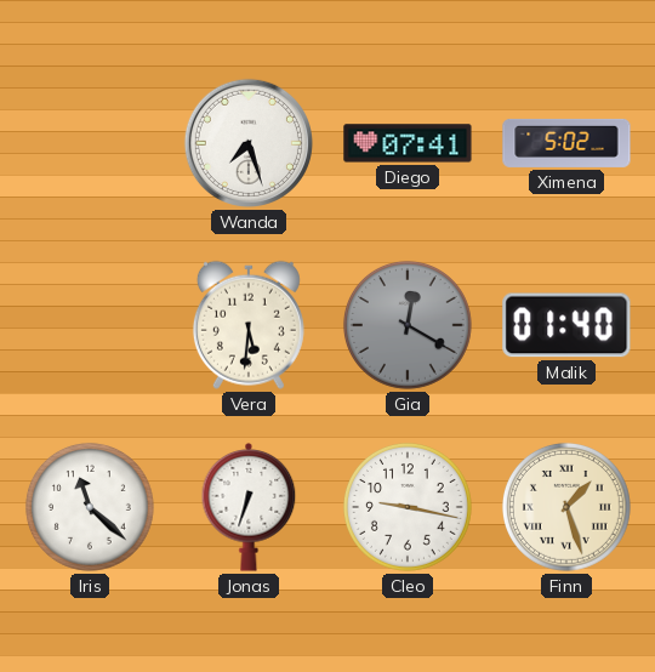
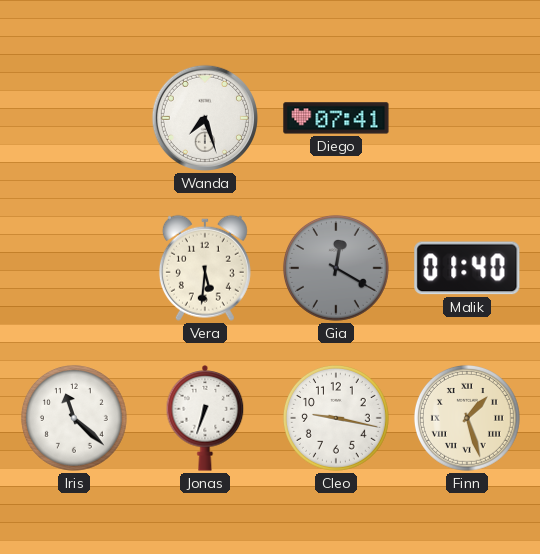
Ximena: 5:02 -> none (566, 143)
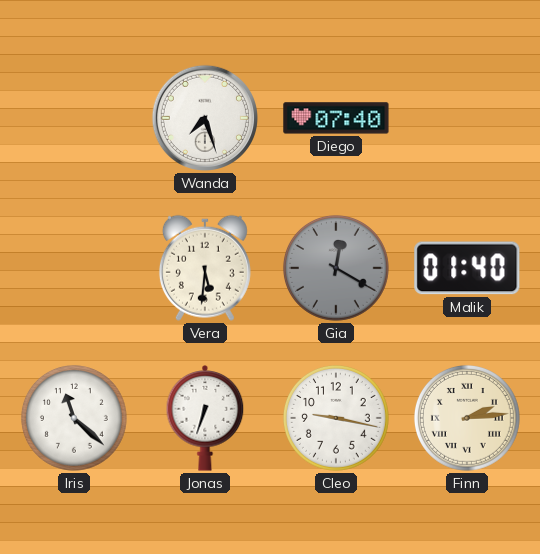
Diego: 07:41 -> 07:40 (336, 118)
Finn: 1:27 -> 2:14 (467, 418)
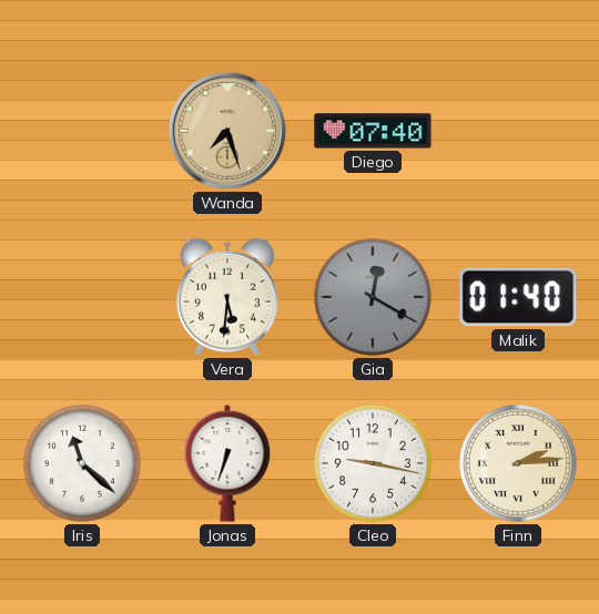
Wanda dial: white -> champagne (227, 131)
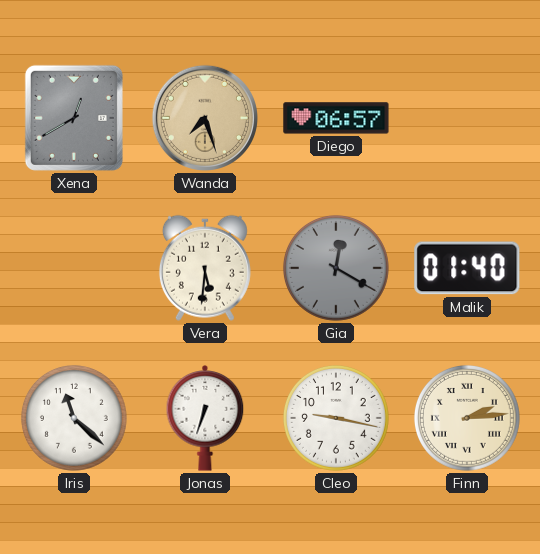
Xena: none -> 12:40 (74, 118)
Diego: 07:40 -> 06:57 (336, 118)
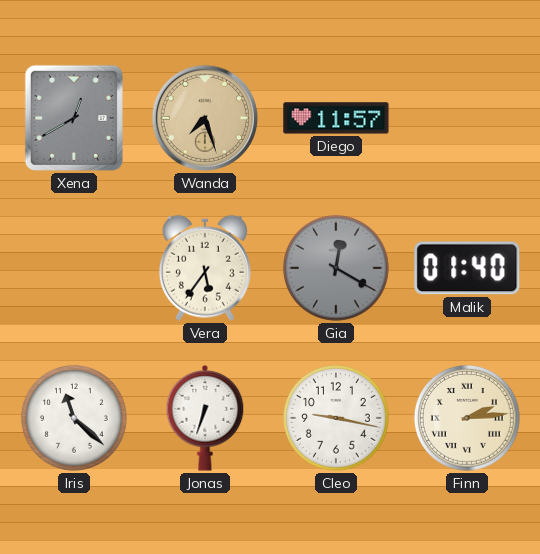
Diego: 06:57 -> 11:57 (336, 118)
Vera: 5:31 -> 5:36 (205, 268)
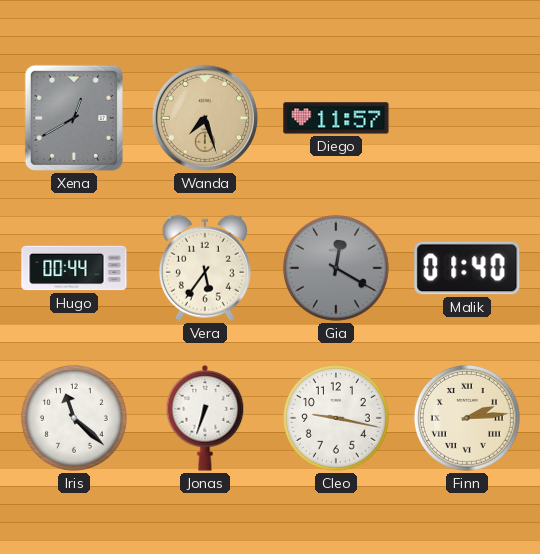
Hugo: none -> 00:44 (74, 268)
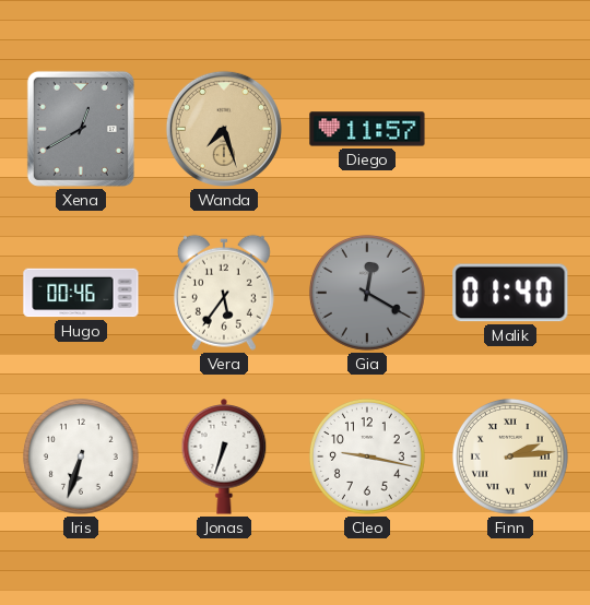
Hugo: 00:44 -> 00:46 (81, 293)
Iris: 11:22 -> 6:33 (81, 456)
